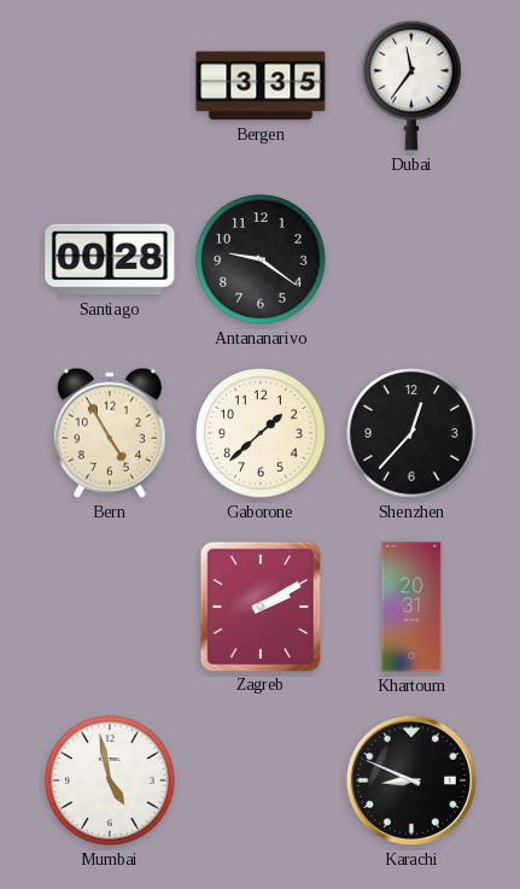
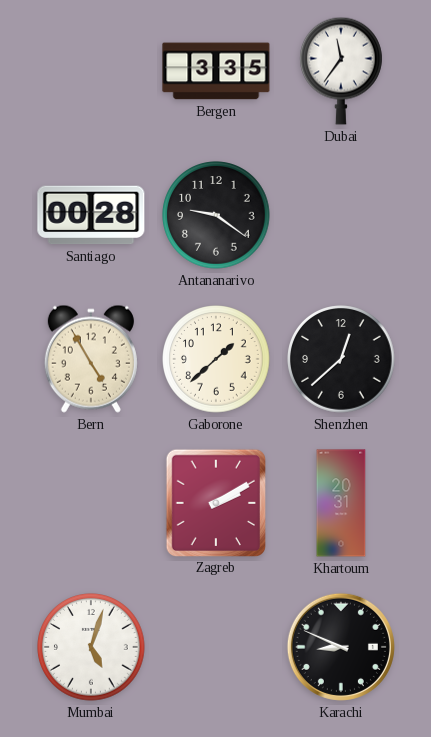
Shenzhen: 12:37 -> 12:38 (341, 359)
Mumbai: 4:58 -> 5:03 (91, 647)
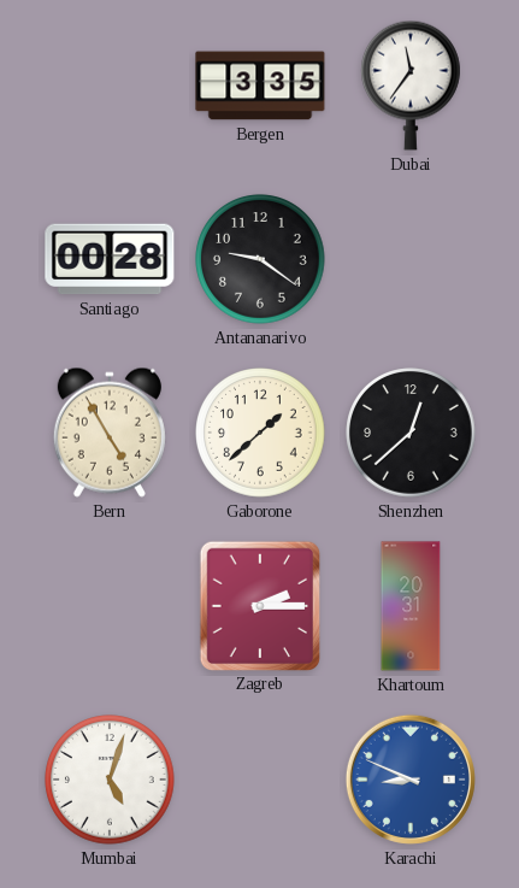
Zagreb: 2:10 -> 2:15 (259, 605)
Karachi dial: black -> blue (411, 780)
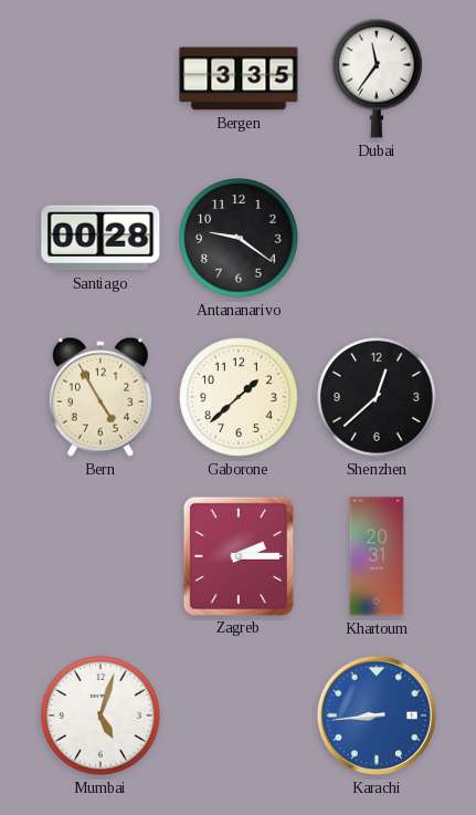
Karachi: 8:49 -> 8:44 (377, 715)
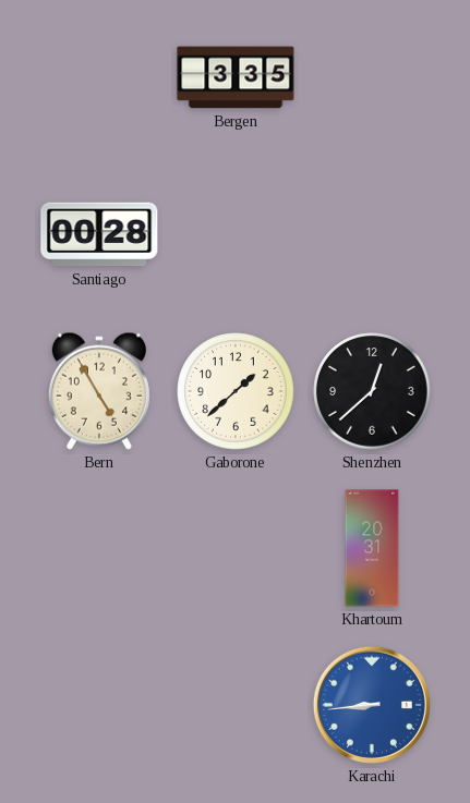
Dubai: 11:36 -> none (378, 79)
Antananarivo: 9:21 -> none (239, 238)
Zagreb: 2:15 -> none (237, 555)
Mumbai: 5:03 -> none (101, 715)
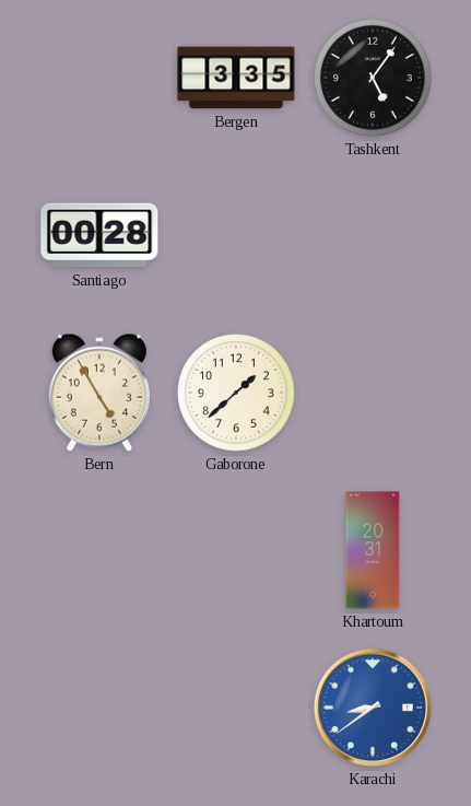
Tashkent: none -> 5:06 (373, 78)
Shenzhen: 12:38 -> none (372, 391)
Karachi: 8:44 -> 8:39 (373, 708)
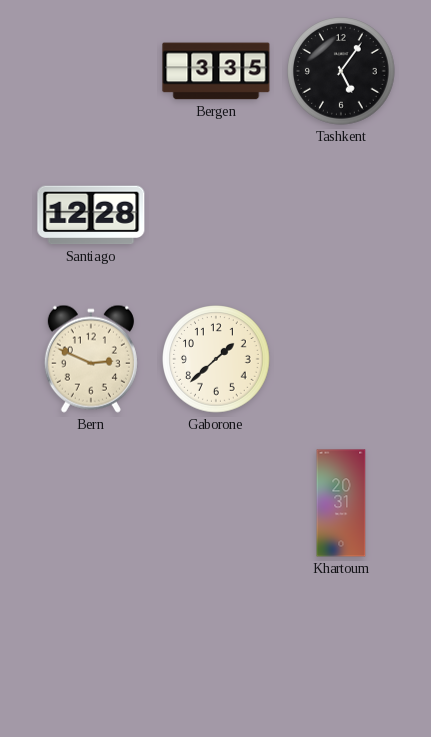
Santiago: 00:28 -> 12:28 (91, 215)
Bern: 4:55 -> 2:49 (91, 359)
Karachi: 8:39 -> none (373, 708)
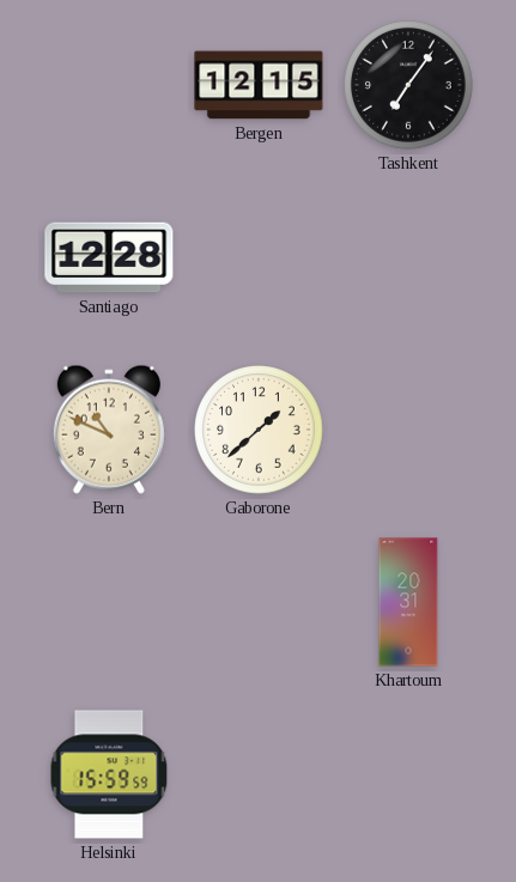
Bergen: 3:35 -> 12:15 (259, 85)
Tashkent: 5:06 -> 7:06 (408, 85)
Bern: 2:49 -> 10:49 (109, 430)
Helsinki: none -> 15:59 (109, 774)
